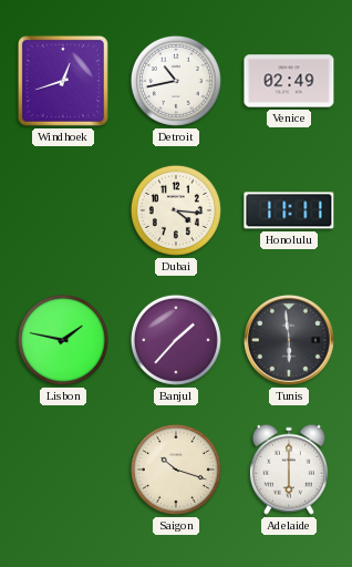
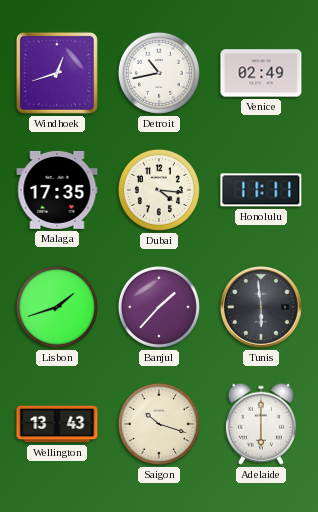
Malaga: none -> 17:35 (57, 190)
Lisbon: 1:47 -> 1:42 (57, 307)
Wellington: none -> 13:43 (57, 424)
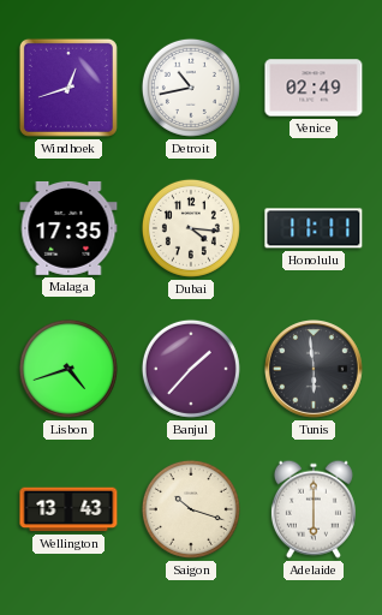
Lisbon: 1:42 -> 4:42 (68, 369)
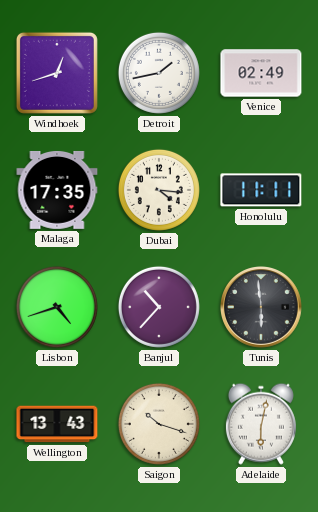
Detroit: 10:43 -> 1:43 (159, 73)
Banjul: 1:37 -> 10:37 (159, 307)
Adelaide: 6:00 -> 6:02 (261, 424)
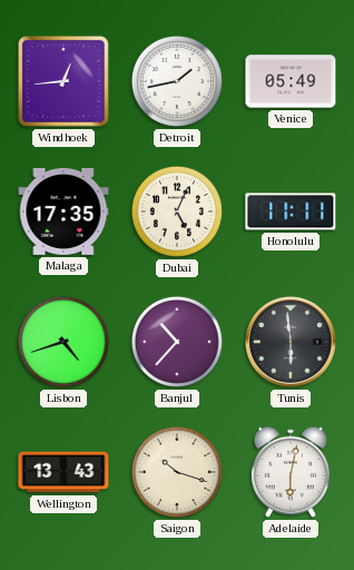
Windhoek: 12:42 -> 12:44 (63, 81)
Venice: 02:49 -> 05:49 (291, 81)
Dubai: 4:16 -> 5:04 (177, 212)
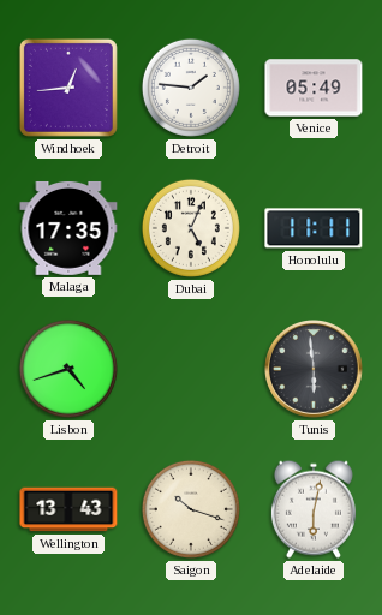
Detroit: 1:43 -> 1:46 (191, 88)
Banjul: 10:37 -> none (177, 342)
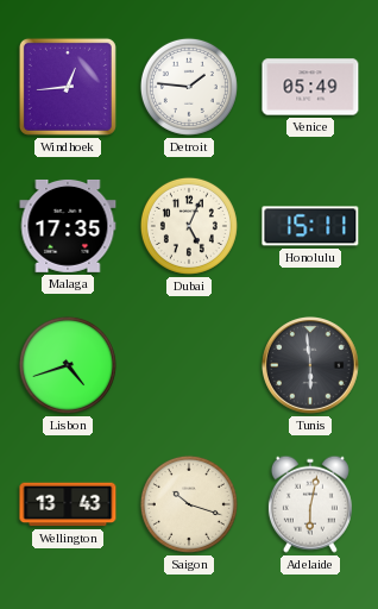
Honolulu: 11:11 -> 15:11 (310, 226)
